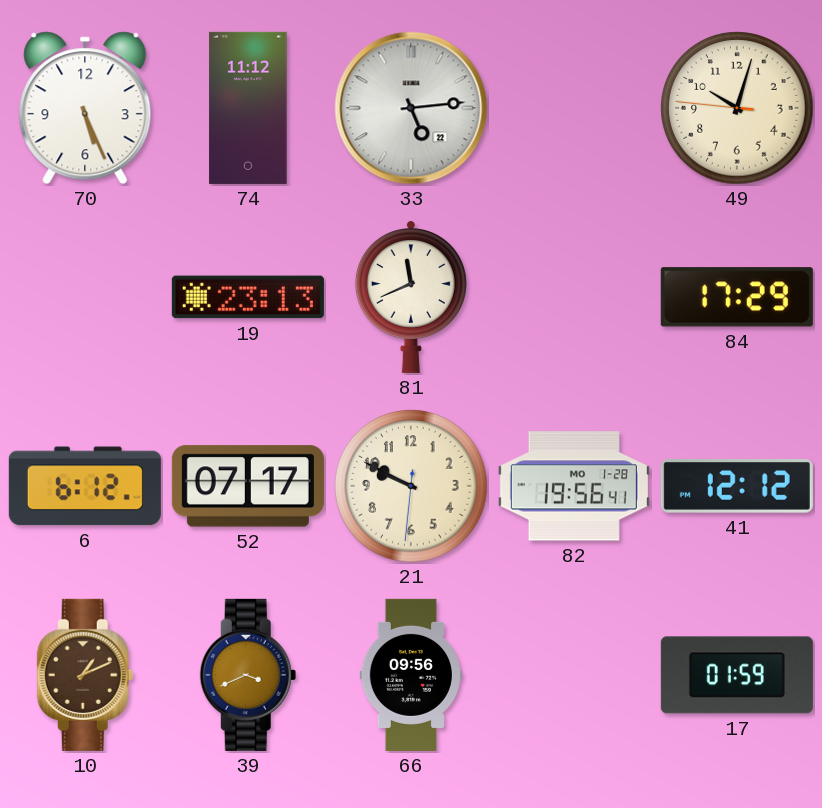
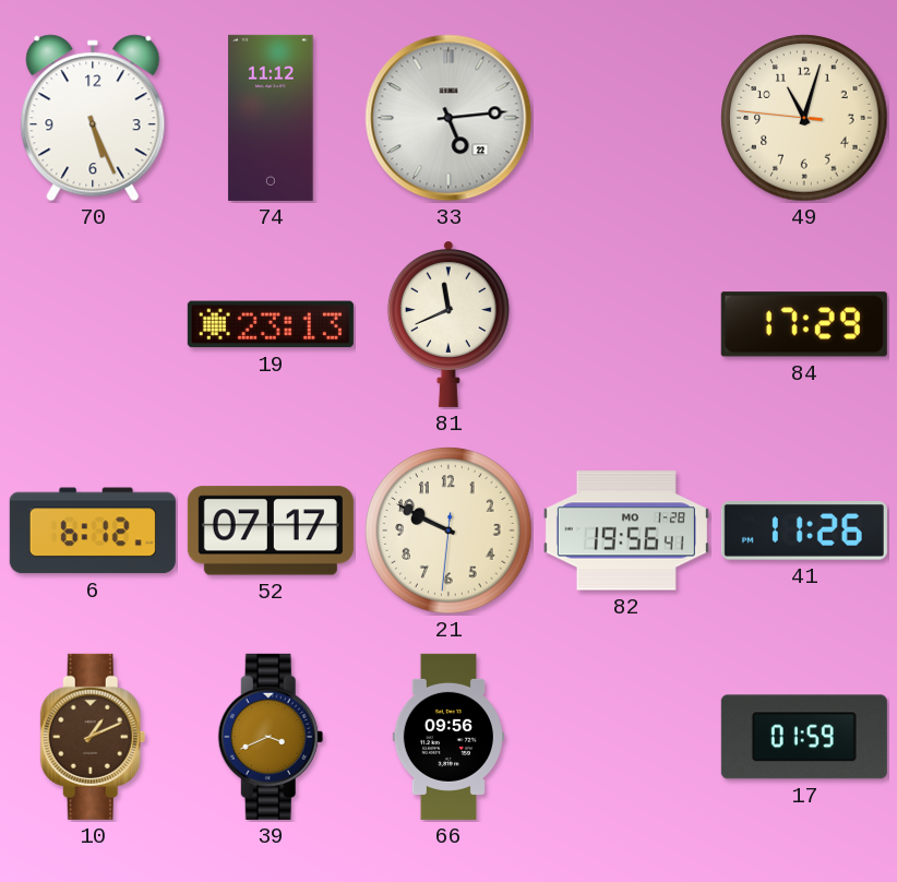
49: 10:02 -> 11:02 (804, 118)
41: 12:12 -> 11:26 (804, 532)
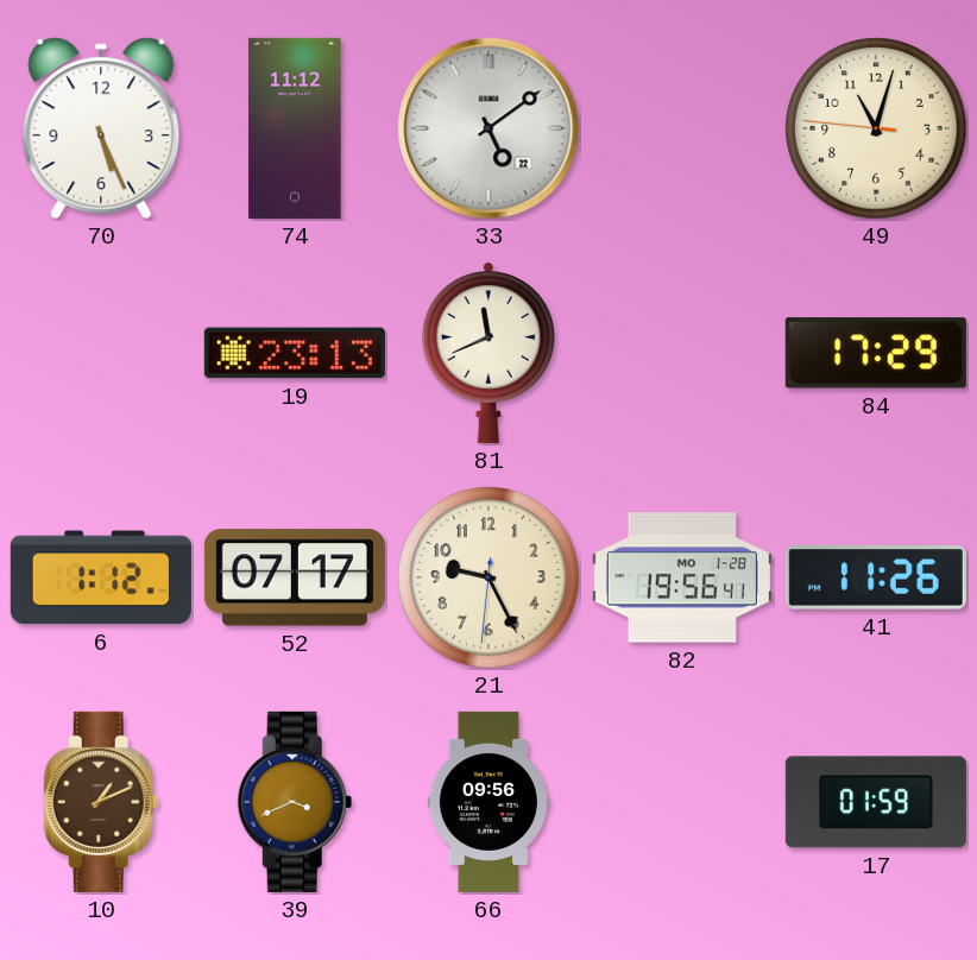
33: 5:14 -> 5:09 (488, 128)
6: 6:12 -> 1:12 (101, 577)
21: 9:49 -> 9:25 (488, 577)
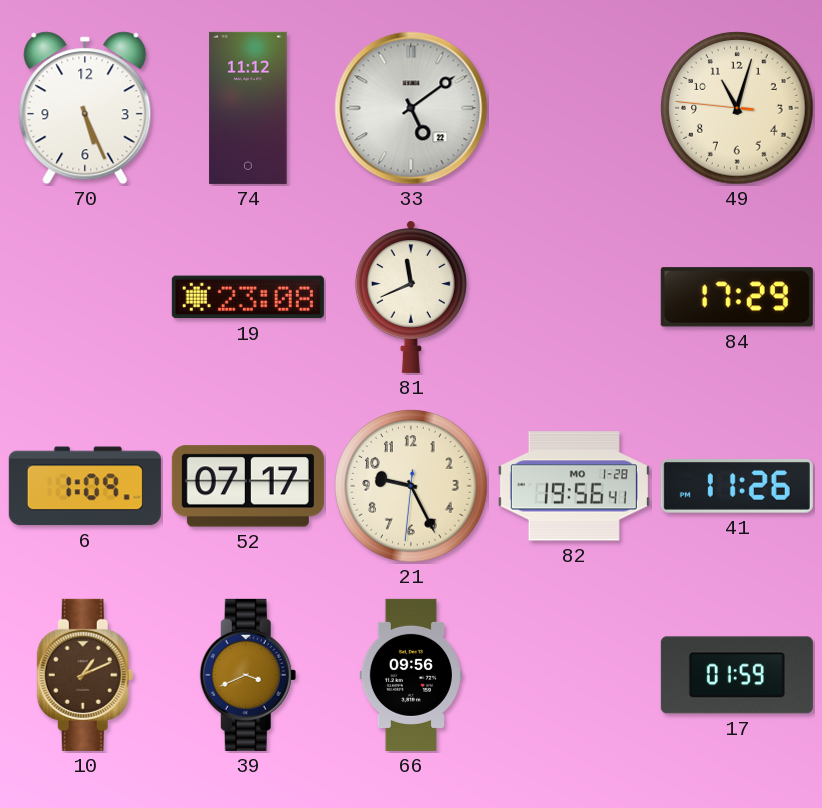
19: 23:13 -> 23:08 (248, 297)
6: 1:12 -> 1:09 (85, 486)
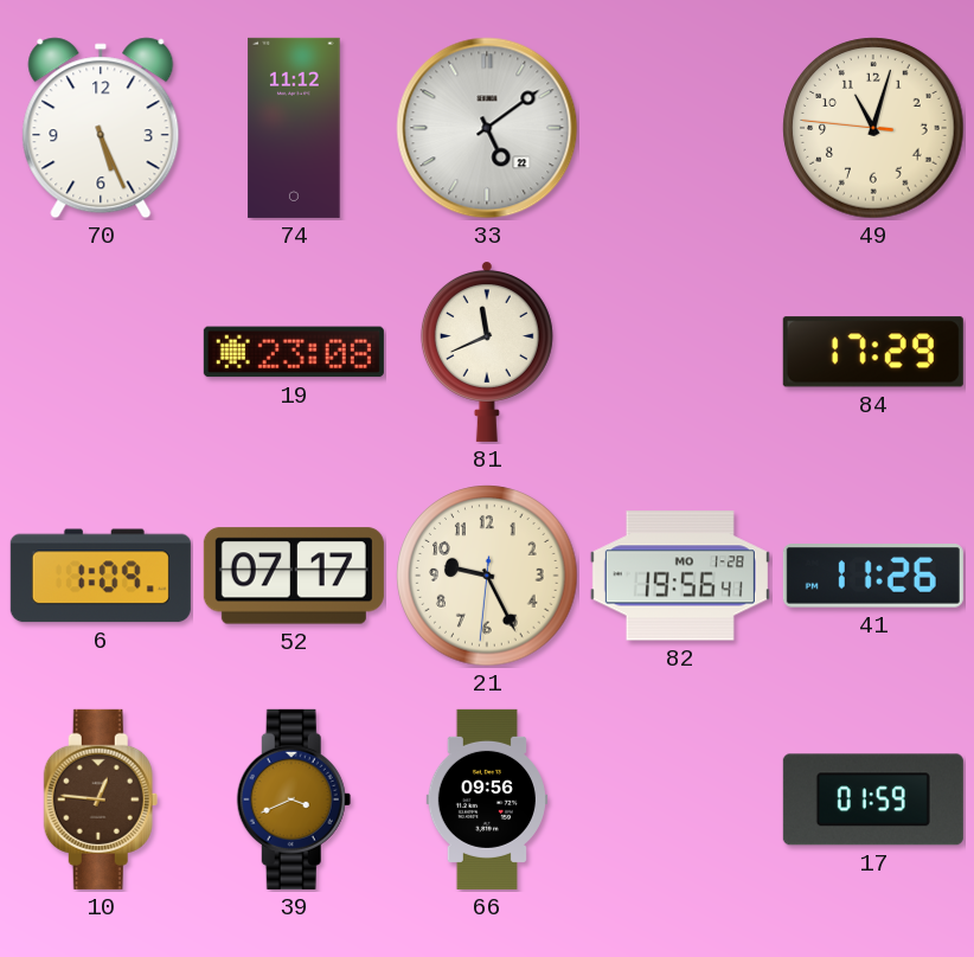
10: 1:11 -> 12:46 (101, 799)
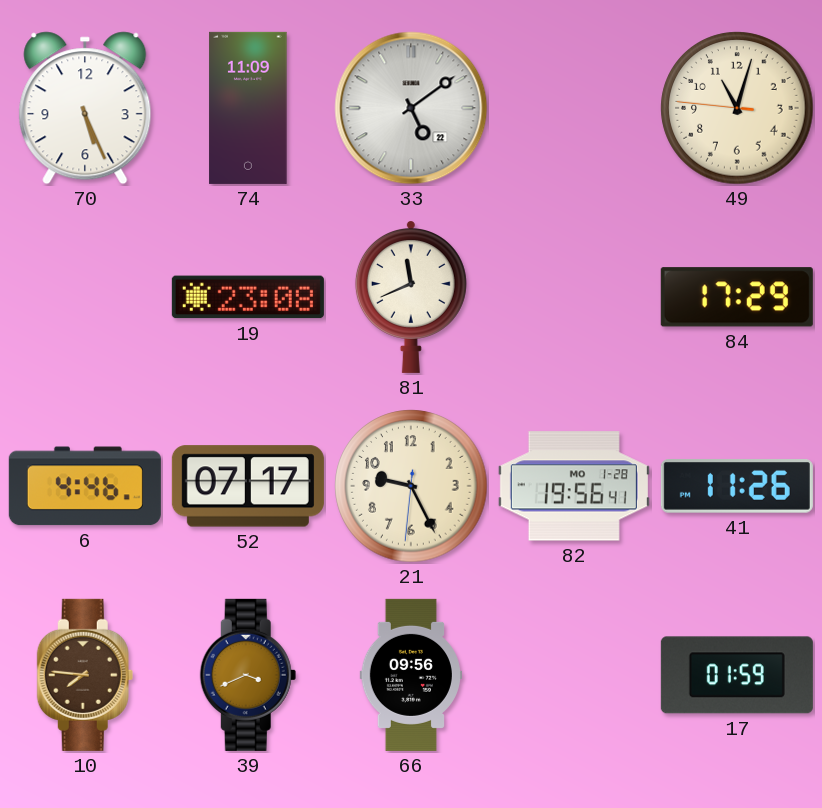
74: 11:12 -> 11:09 (248, 108)
6: 1:09 -> 4:46 (85, 486)
10: 12:46 -> 7:46 (85, 675)
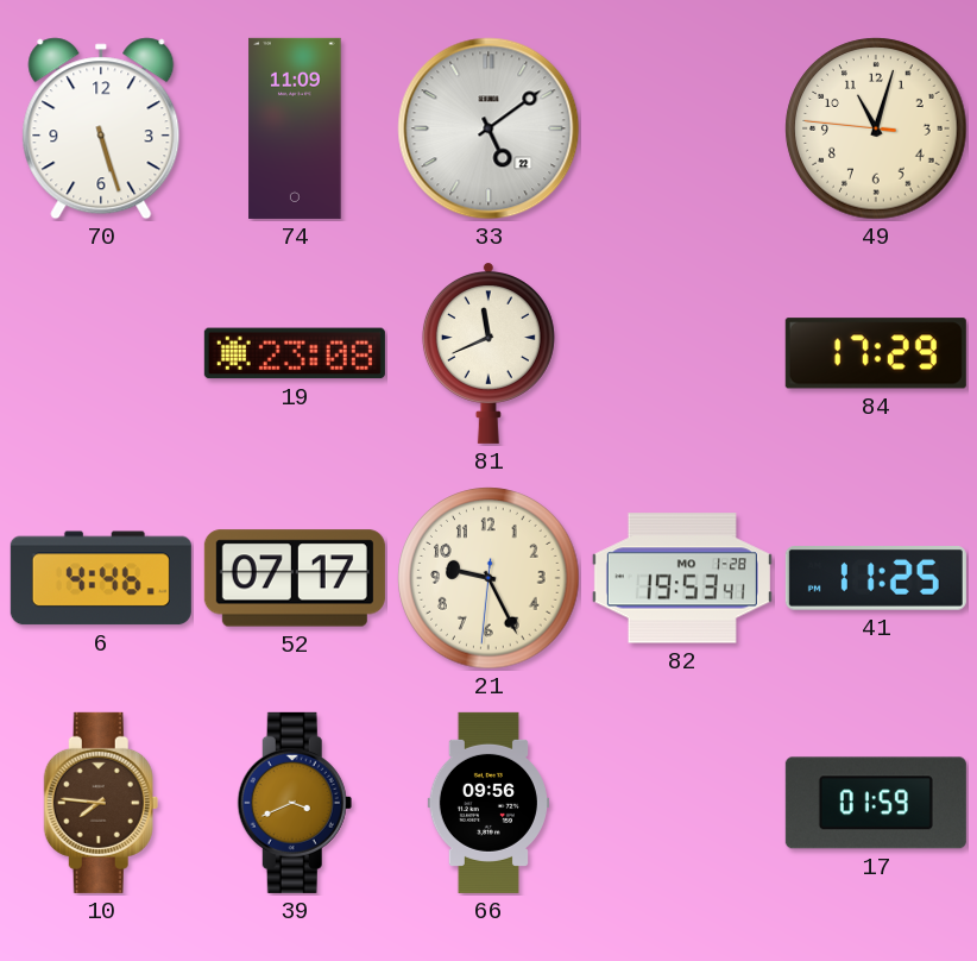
70: 5:26 -> 5:27 (101, 128)
82: 19:56 -> 19:53 (682, 578)
41: 11:26 -> 11:25 (876, 579)
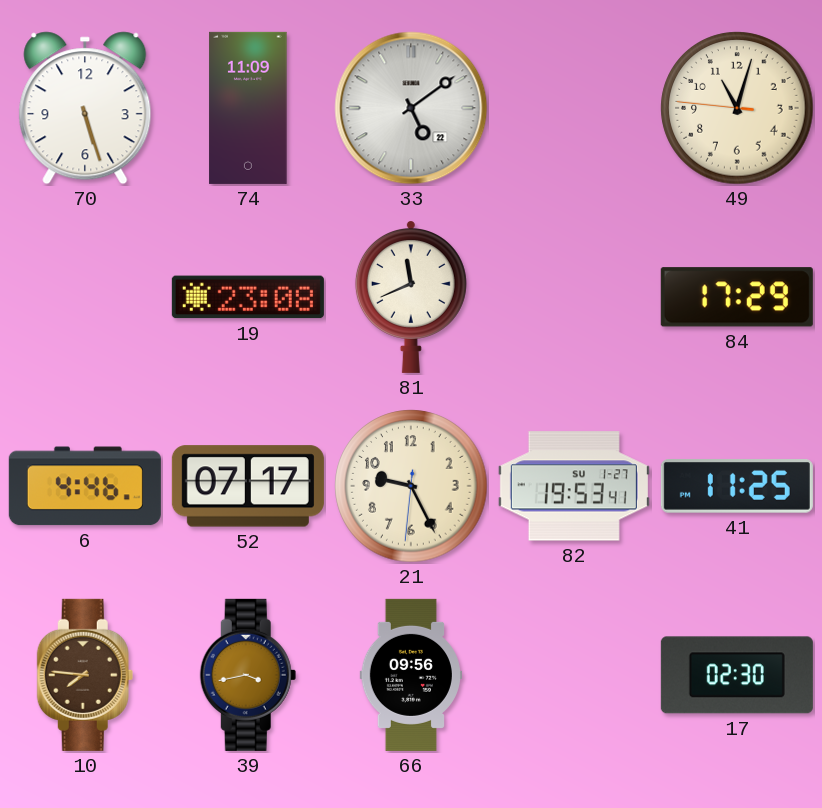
82 date: MO 1-28 -> SU 1-27 (574, 486)
39: 3:41 -> 3:43 (248, 675)
17: 01:59 -> 02:30 (737, 675)
